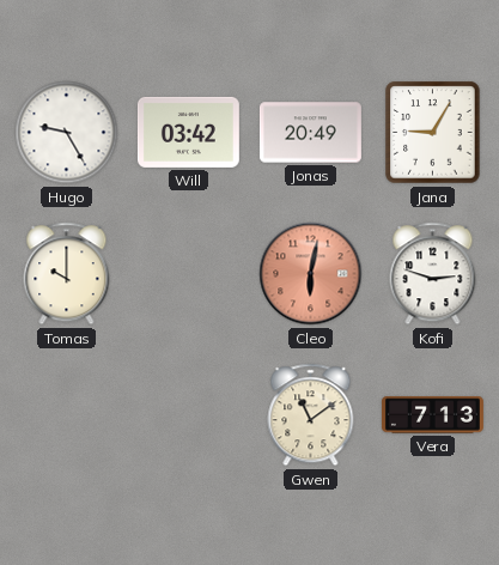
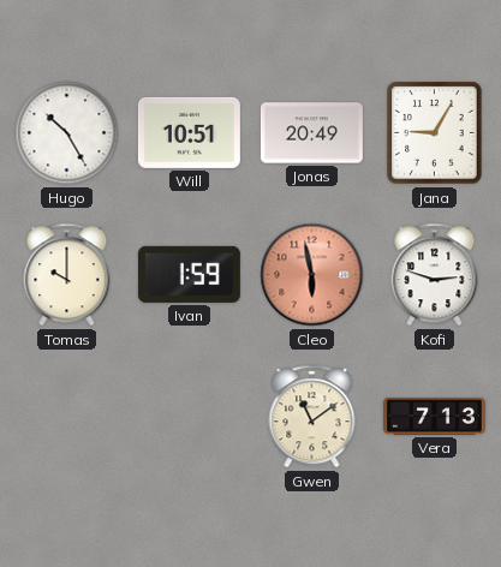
Hugo: 9:25 -> 10:25 (67, 133)
Will: 03:42 -> 10:51 (189, 132)
Ivan: none -> 1:59 (189, 274)
Cleo: 6:02 -> 5:58 (312, 275)
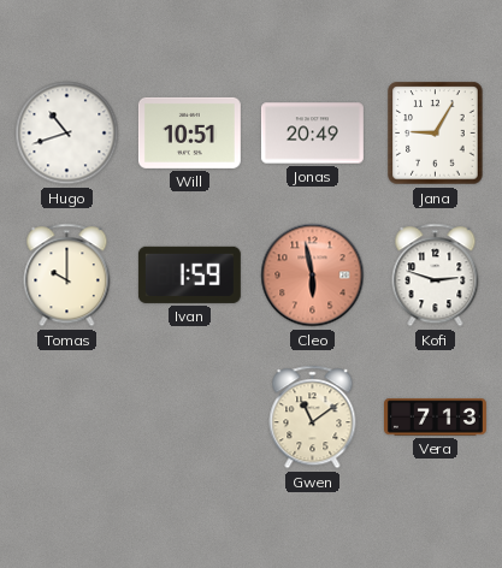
Hugo: 10:25 -> 10:42 (67, 134)
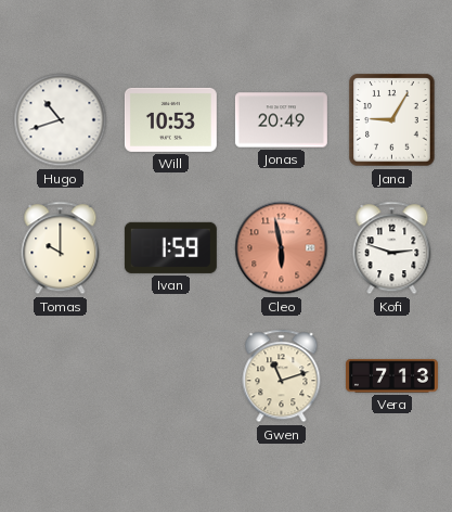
Will: 10:51 -> 10:53 (170, 119)
Gwen: 11:09 -> 11:12 (282, 376)
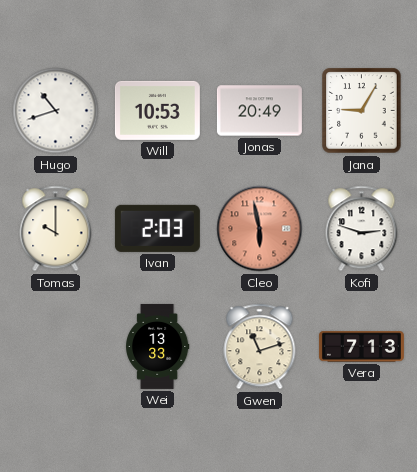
Ivan: 1:59 -> 2:03 (157, 228)
Wei: none -> 13:33 (157, 346)
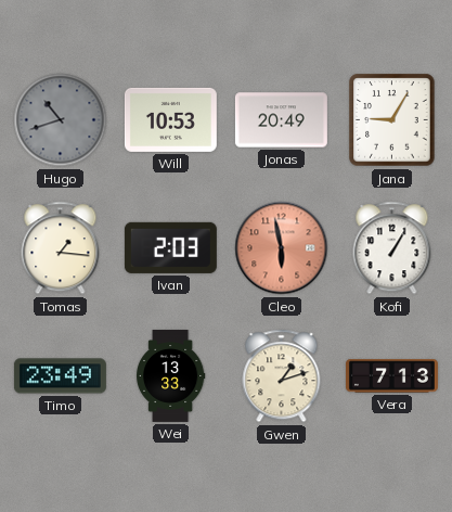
Hugo dial: white -> grey (61, 120)
Tomas: 10:00 -> 1:16 (61, 248)
Kofi: 2:48 -> 1:05 (392, 248)
Timo: none -> 23:49 (60, 376)
Gwen: 11:12 -> 1:12 (282, 376)
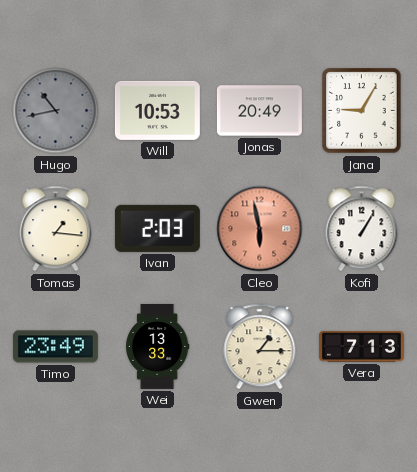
Hugo: 10:42 -> 10:43 (56, 111)
Gwen: 1:12 -> 1:15 (260, 347)
